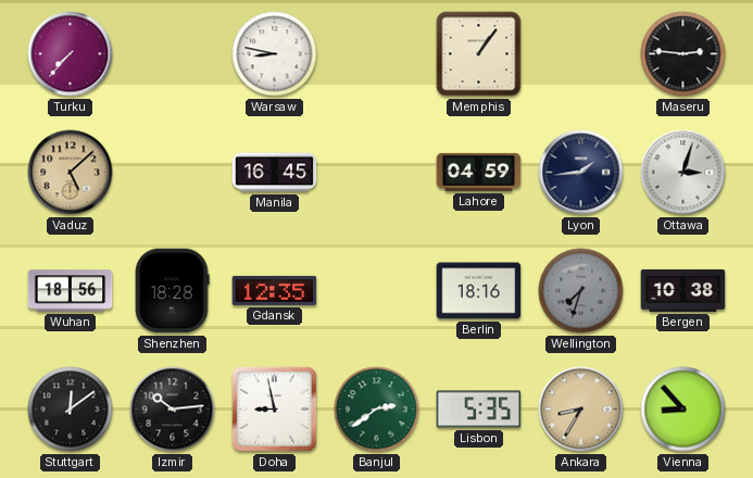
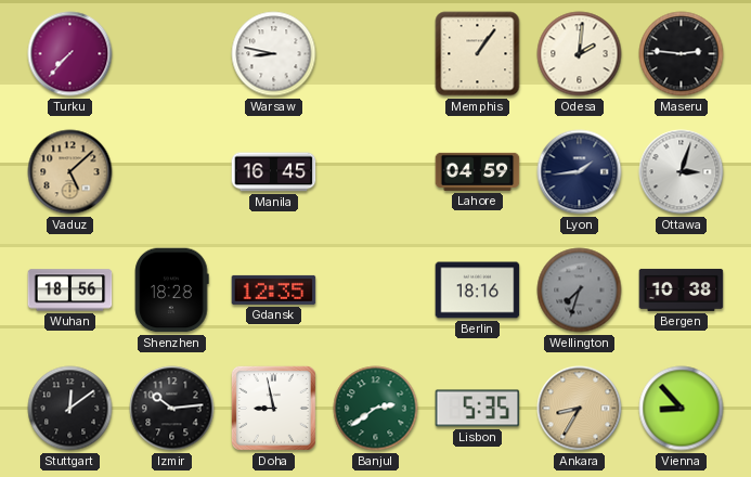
Odesa: none -> 2:01 (580, 54)
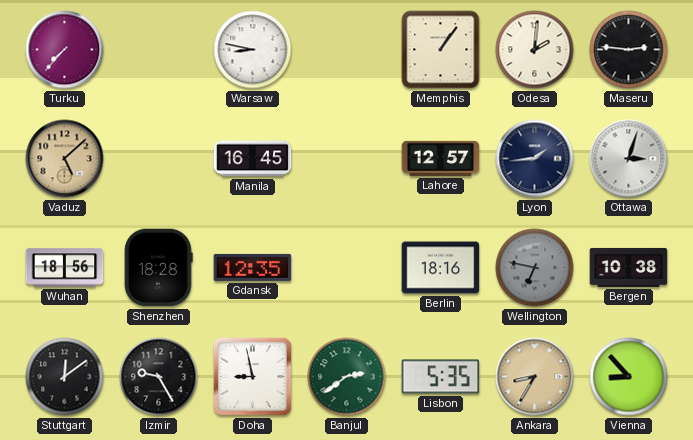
Lahore: 04:59 -> 12:57 (441, 158)
Wellington: 7:33 -> 6:47 (535, 268)
Izmir: 10:14 -> 9:25 (159, 377)
